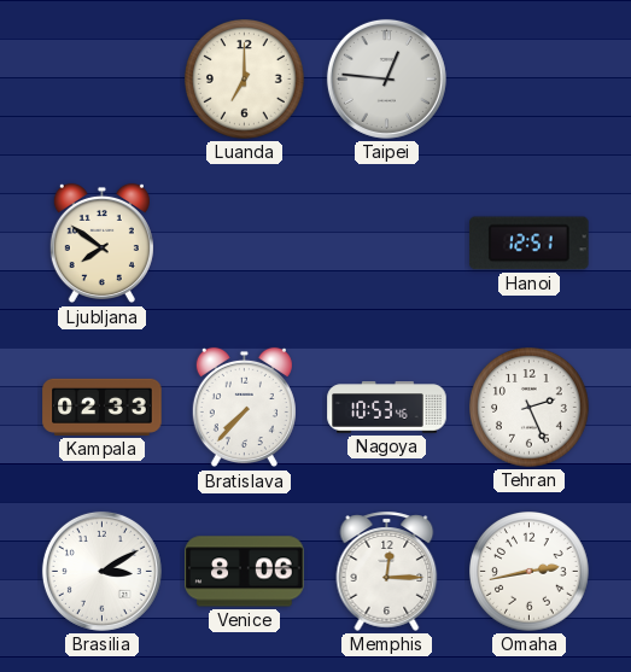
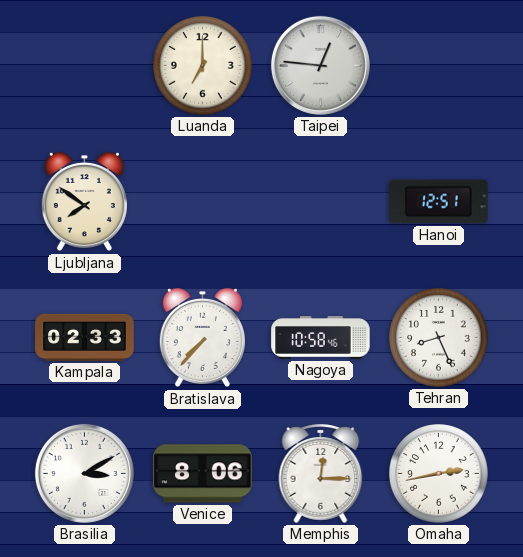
Nagoya: 10:53 -> 10:58 (321, 338)
Tehran: 2:26 -> 8:26 (439, 338)
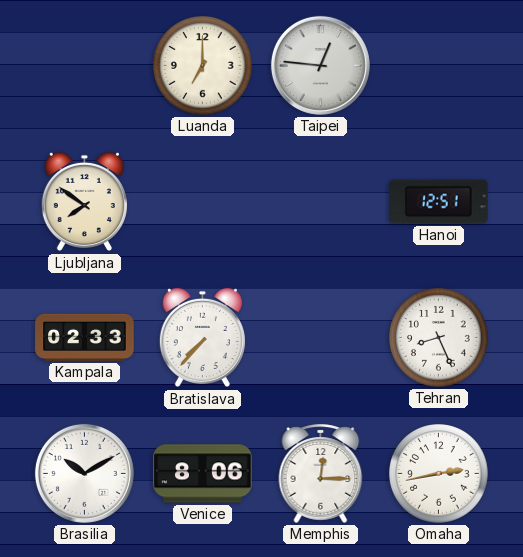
Nagoya: 10:58 -> none (321, 338)
Brasilia: 3:10 -> 10:10 (84, 473)
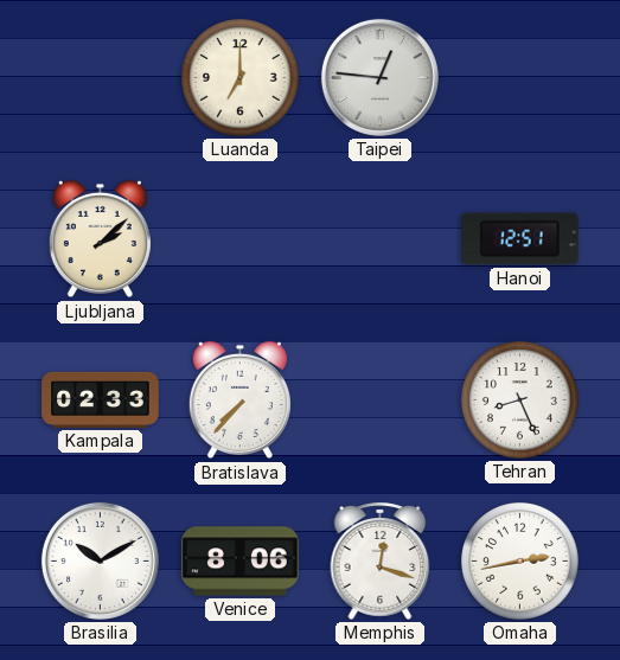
Ljubljana: 7:51 -> 2:08 (100, 239)
Memphis: 12:15 -> 12:18 (381, 560)
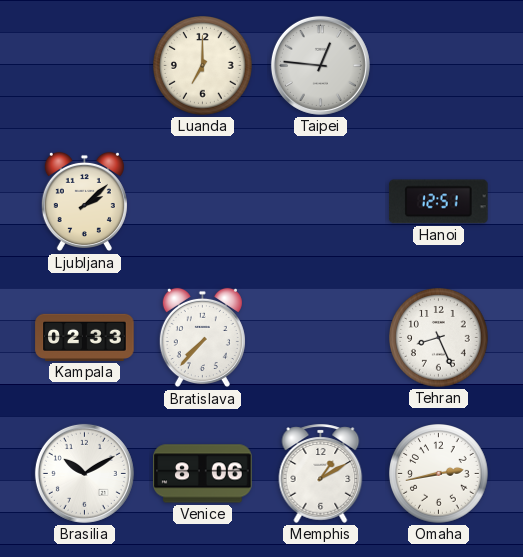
Memphis: 12:18 -> 1:10 (321, 473)
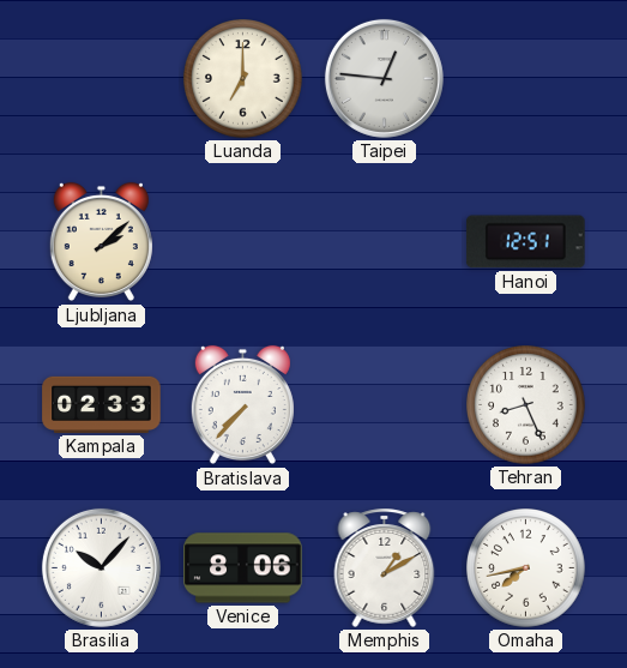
Brasilia: 10:10 -> 10:07 (101, 567)
Omaha: 2:43 -> 7:43 (526, 568)
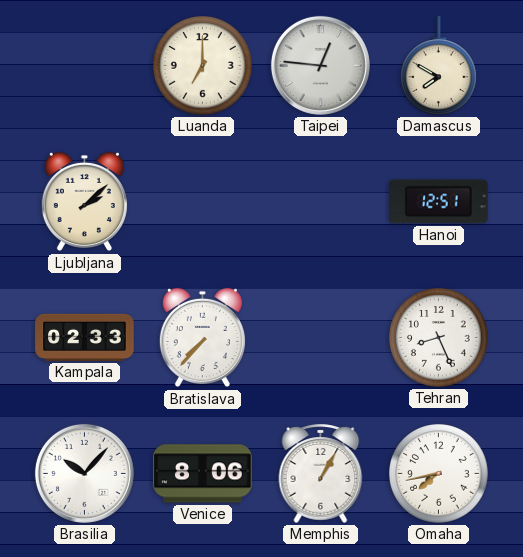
Damascus: none -> 7:50 (439, 66)
Memphis: 1:10 -> 1:05 (321, 473)
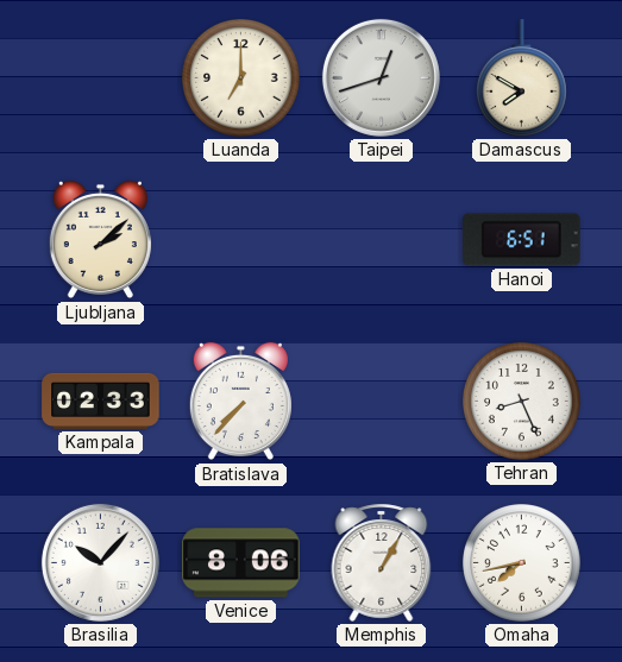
Taipei: 12:46 -> 12:42 (381, 77)
Hanoi: 12:51 -> 6:51 (522, 240)
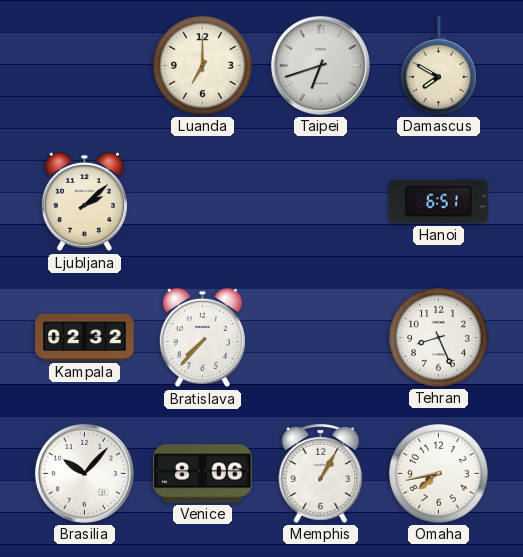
Taipei: 12:42 -> 6:42 (320, 65)
Kampala: 02:33 -> 02:32 (85, 337)
